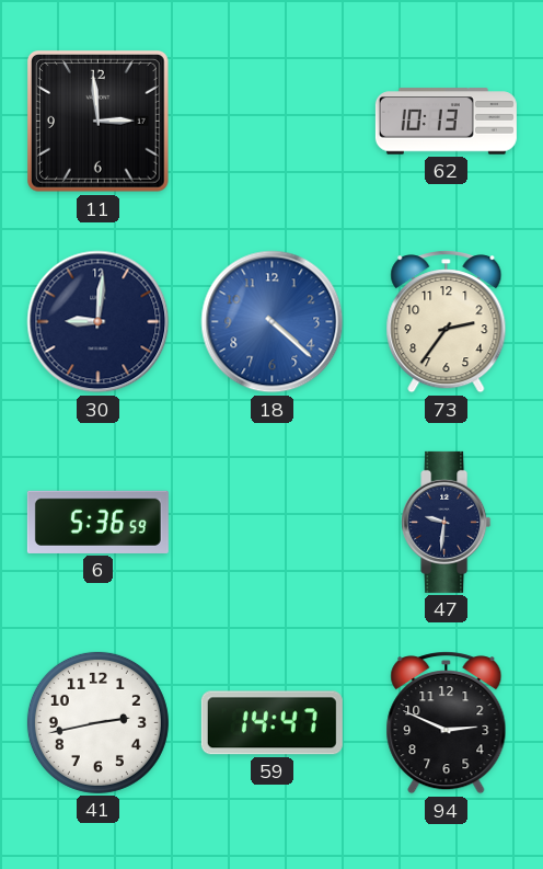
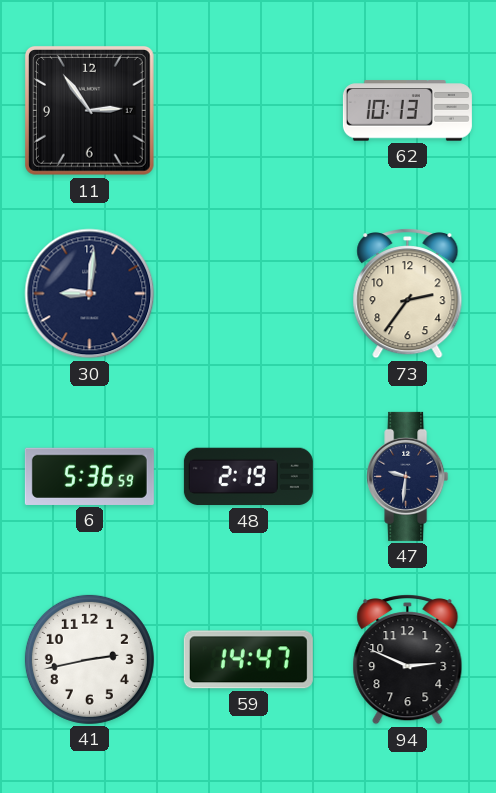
11: 2:59 -> 2:54 (90, 111)
18: 4:22 -> none (273, 322)
48: none -> 2:19 (248, 477)
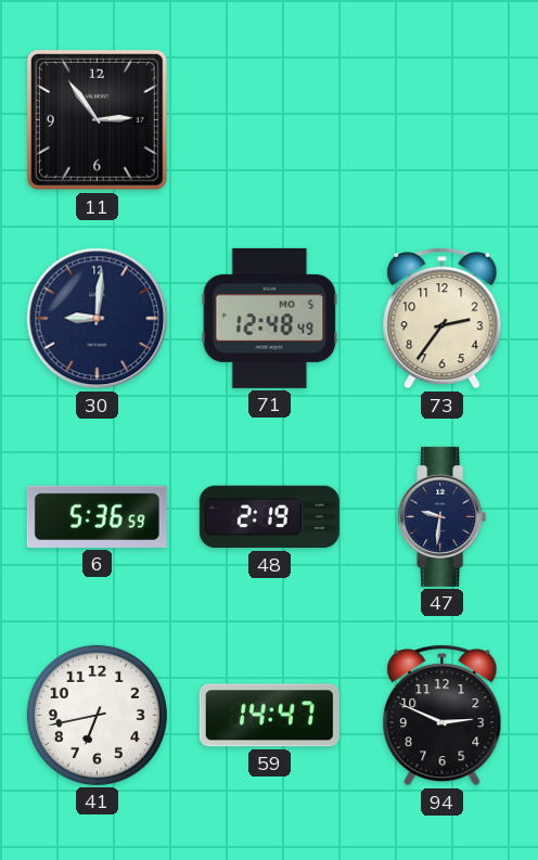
62: 10:13 -> none (407, 111)
71: none -> 12:48 (270, 318)
41: 2:43 -> 6:43 (97, 715)
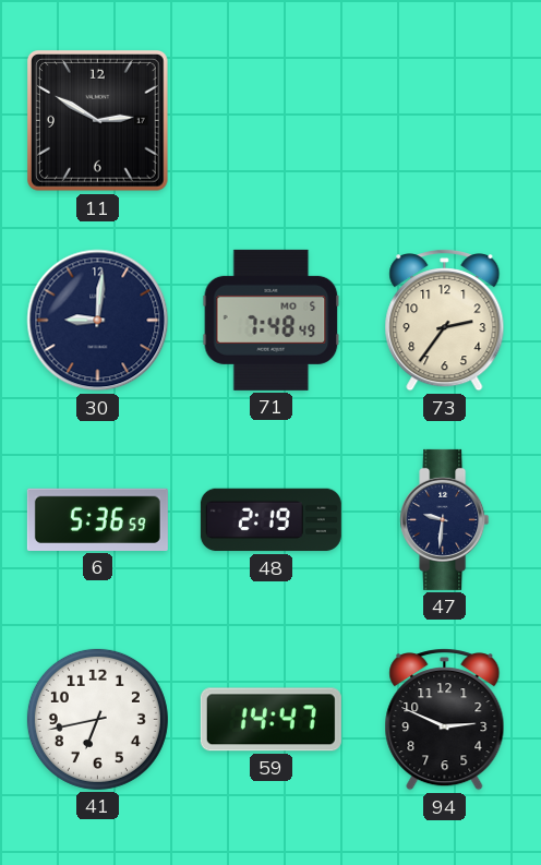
11: 2:54 -> 2:50 (98, 121)
71: 12:48 -> 7:48 (272, 320)
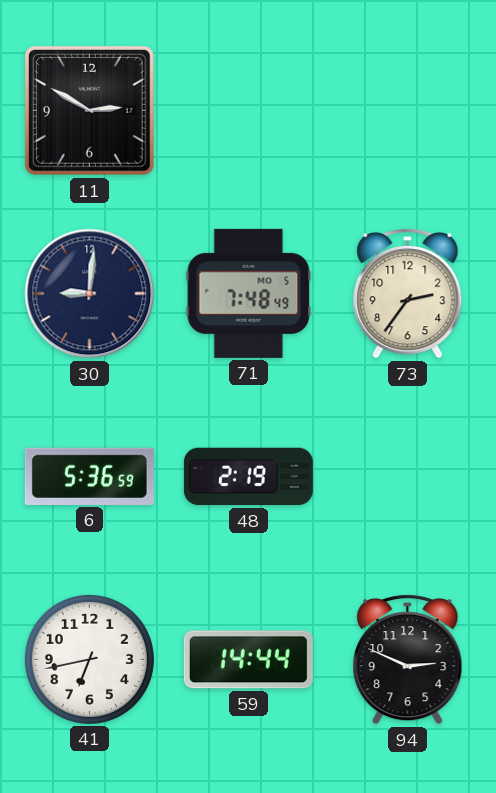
47: 9:31 -> none (445, 519)
59: 14:47 -> 14:44 (248, 660)
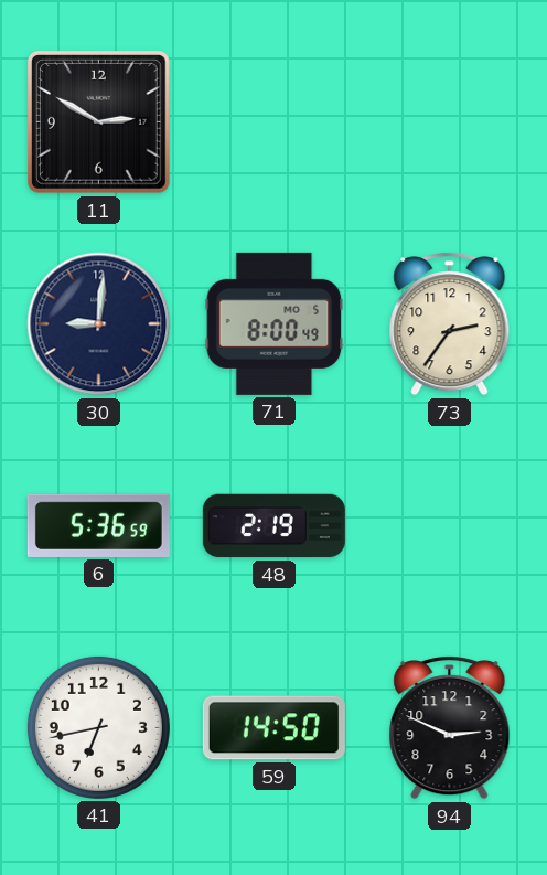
71: 7:48 -> 8:00 (275, 323)
59: 14:44 -> 14:50 (273, 728)
